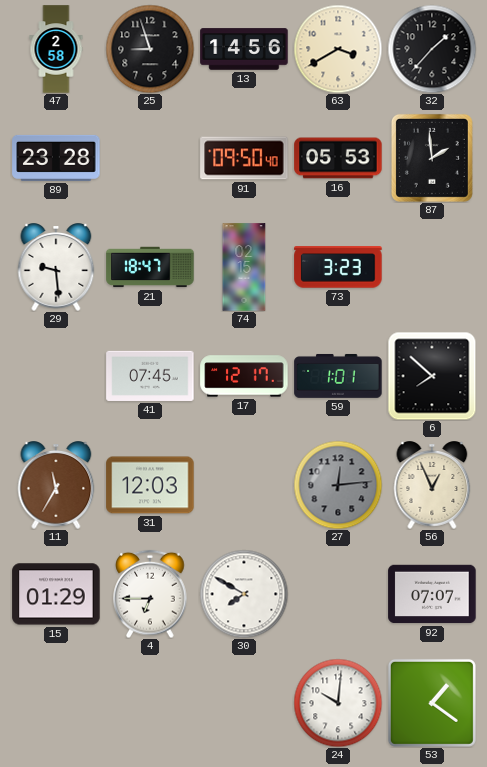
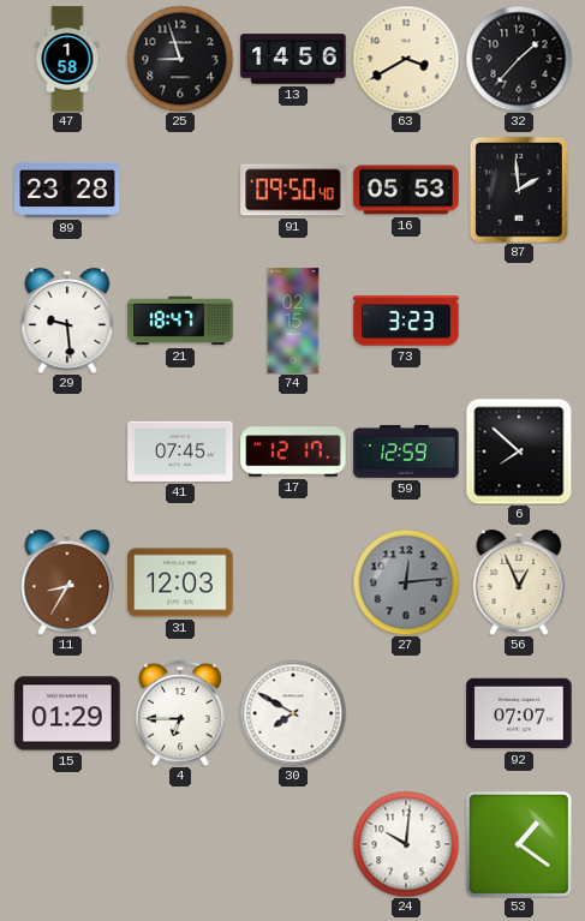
47: 2:58 -> 1:58 (67, 59)
59: 1:01 -> 12:59 (406, 451)
11: 11:35 -> 8:35 (67, 582)
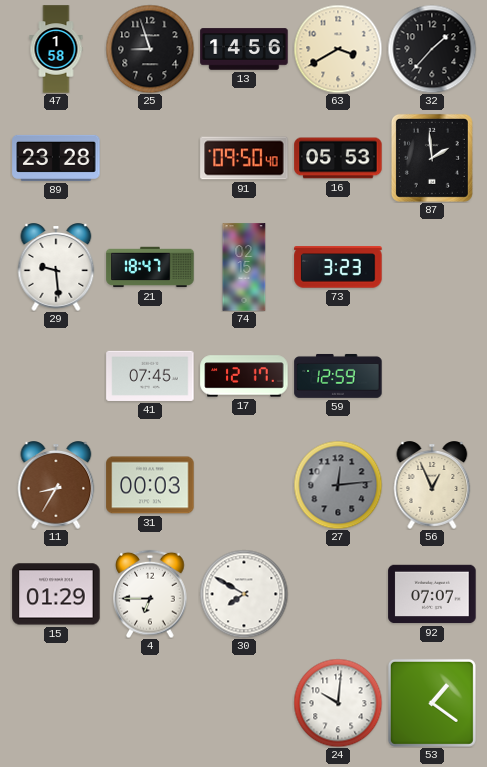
6: 7:52 -> none (519, 451)
31: 12:03 -> 00:03 (150, 485)
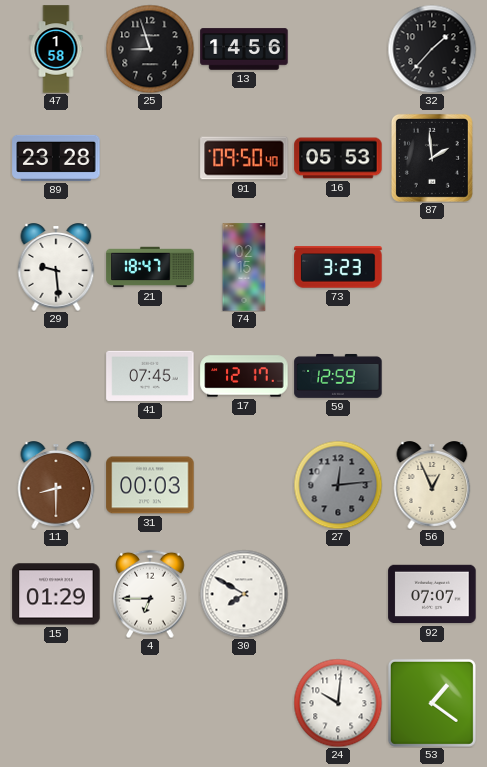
63: 3:40 -> none (338, 49)
11: 8:35 -> 8:30 (56, 485)
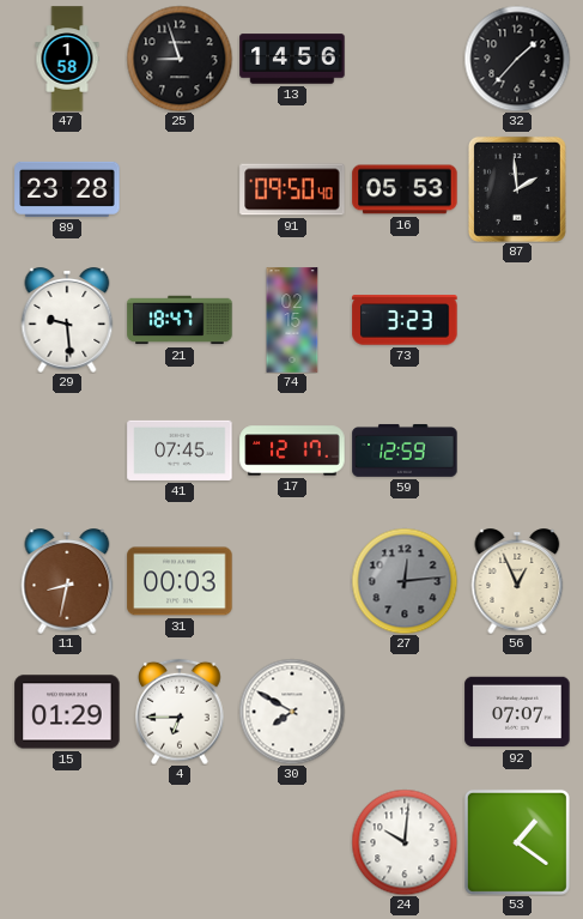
11: 8:30 -> 8:32 (67, 581)
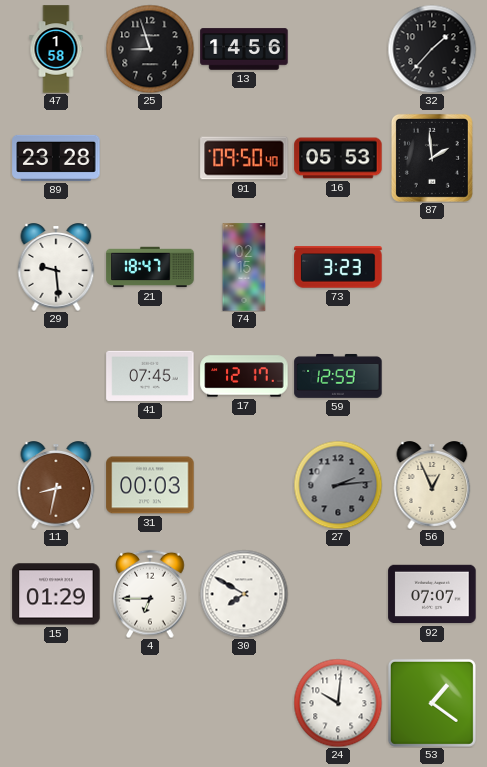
27: 12:14 -> 2:14 (338, 485)
